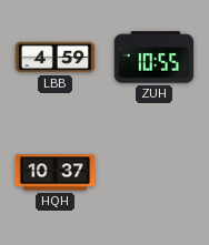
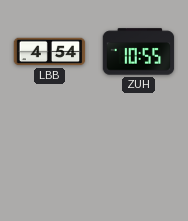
LBB: 4:59 -> 4:54 (50, 52)
HQH: 10:37 -> none (56, 173)
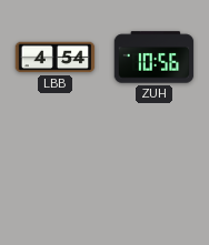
ZUH: 10:55 -> 10:56 (155, 58)
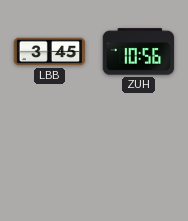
LBB: 4:54 -> 3:45 (50, 52)
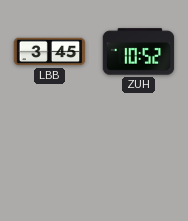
ZUH: 10:56 -> 10:52 (139, 52)
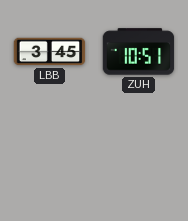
ZUH: 10:52 -> 10:51 (139, 52)
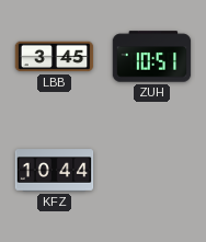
KFZ: none -> 10:44 (55, 171)
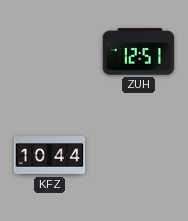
LBB: 3:45 -> none (55, 57)
ZUH: 10:51 -> 12:51 (139, 52)
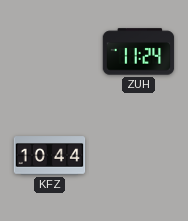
ZUH: 12:51 -> 11:24 (139, 52)
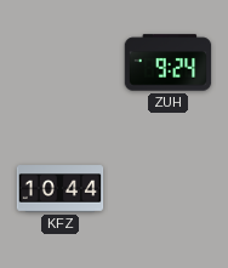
ZUH: 11:24 -> 9:24 (169, 63)
